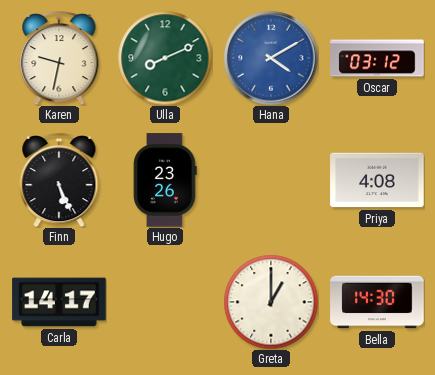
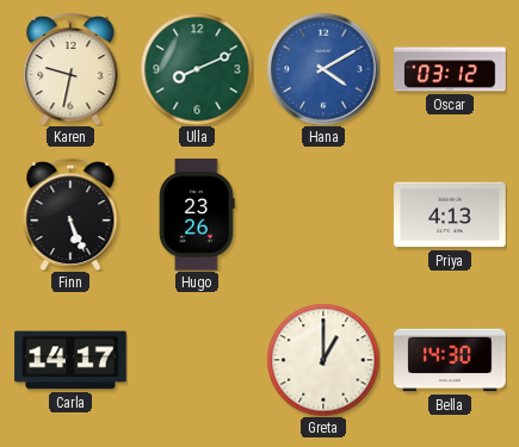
Priya: 4:08 -> 4:13 (450, 215)
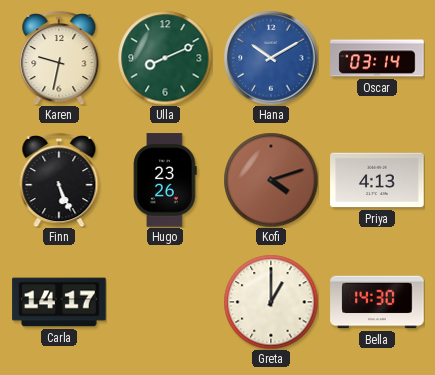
Hana: 4:10 -> 10:10 (271, 58)
Oscar: 03:12 -> 03:14 (377, 58)
Kofi: none -> 4:12 (271, 180)
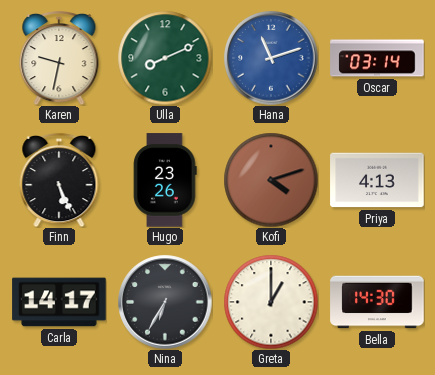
Hana: 10:10 -> 11:12 (271, 58)
Nina: none -> 6:35 (165, 302)
